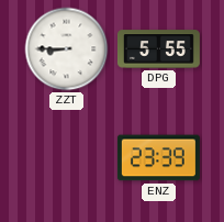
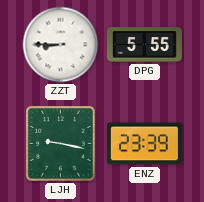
LJH: none -> 9:17 (61, 144)
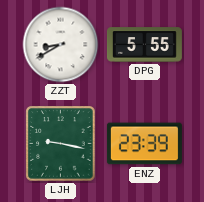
ZZT: 8:45 -> 8:40 (61, 45)
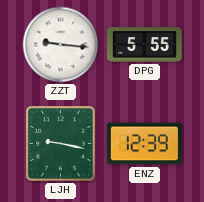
ZZT: 8:40 -> 9:16 (61, 45)
ENZ: 23:39 -> 12:39 (144, 144)
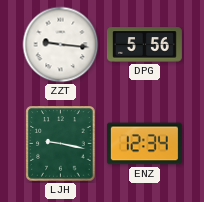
DPG: 5:55 -> 5:56 (144, 45)
ENZ: 12:39 -> 12:34 (144, 144)
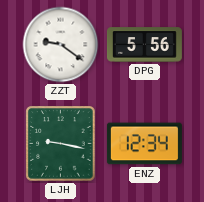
ZZT: 9:16 -> 9:21 (61, 45)
